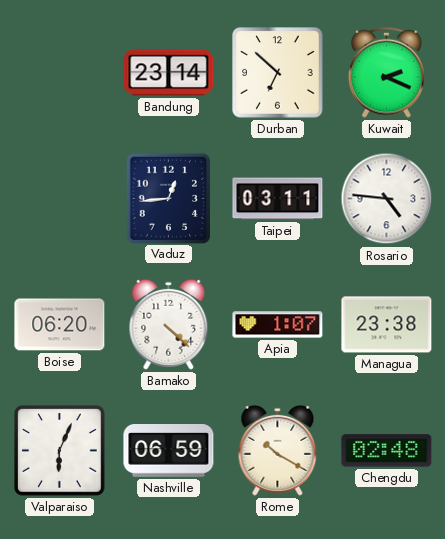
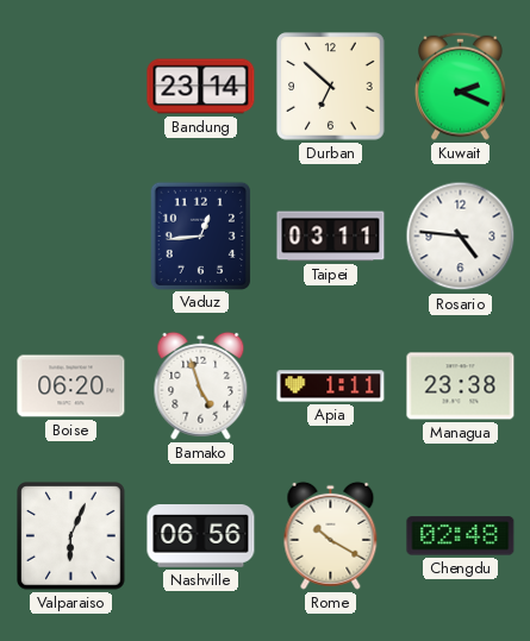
Bamako: 4:22 -> 4:57 (201, 385)
Apia: 1:07 -> 1:11 (331, 387)
Nashville: 06:59 -> 06:56 (201, 536)
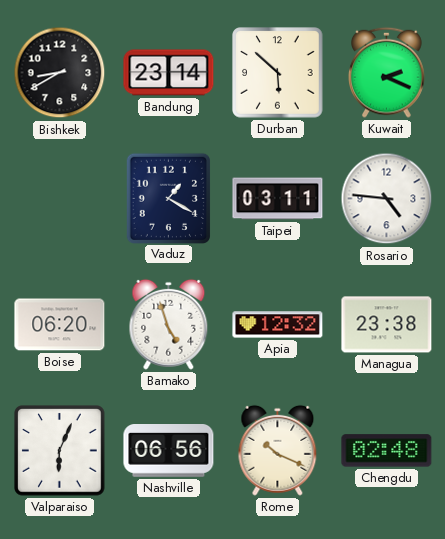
Bishkek: none -> 8:40 (60, 73)
Durban: 6:52 -> 5:52 (278, 73)
Vaduz: 12:44 -> 1:20 (168, 198)
Apia: 1:11 -> 12:32 (278, 325)
Rome: 10:20 -> 10:19 (278, 450)
